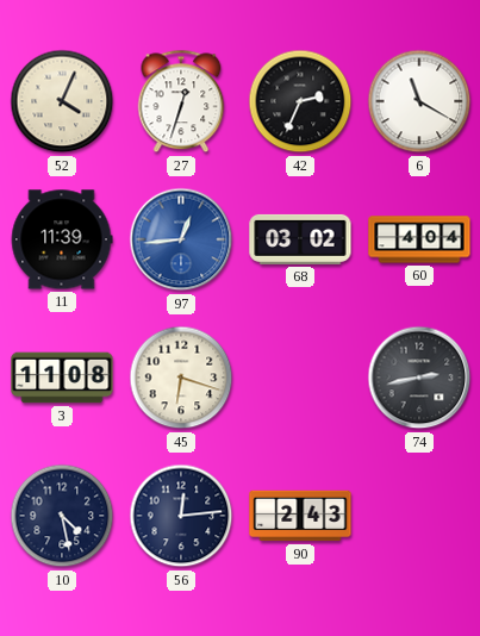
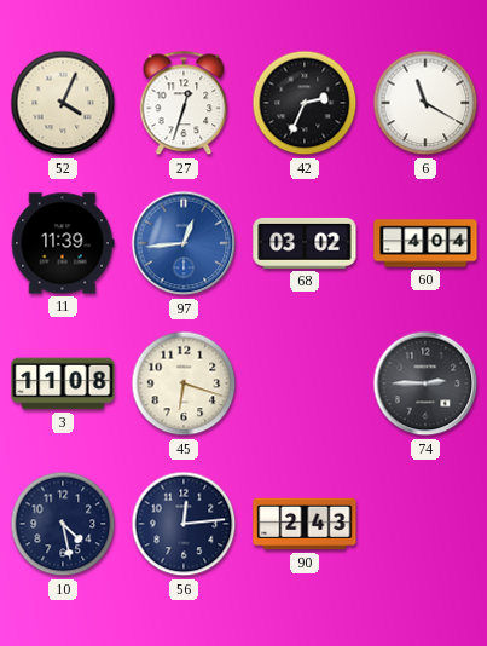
74: 2:43 -> 2:45 (425, 383)
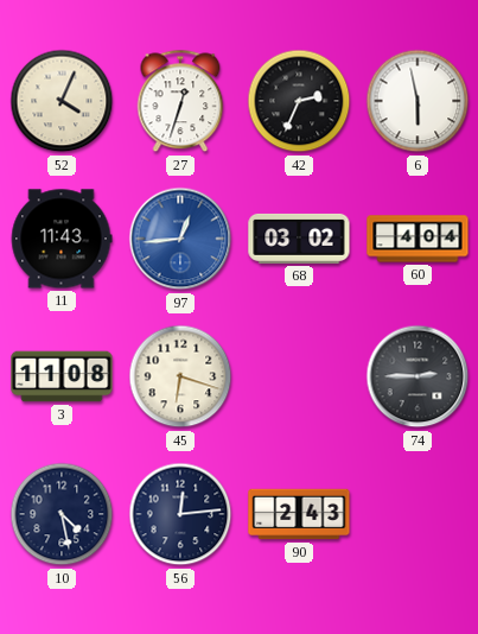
6: 11:20 -> 5:58 (418, 101)
11: 11:39 -> 11:43 (62, 239)
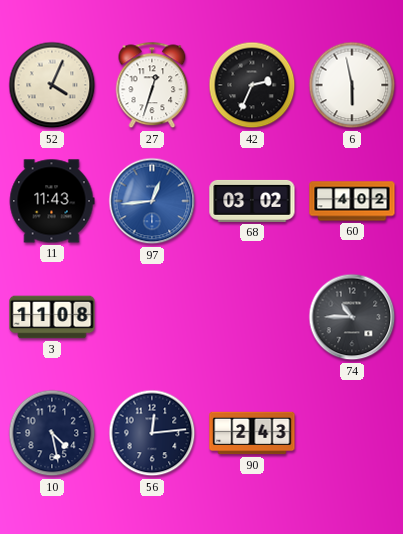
60: 4:04 -> 4:02 (352, 201)
45: 6:18 -> none (180, 376)
74: 2:45 -> 10:45 (352, 317)
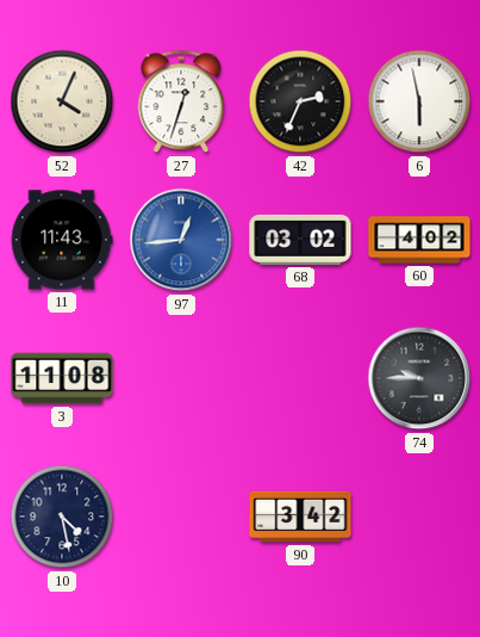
74: 10:45 -> 9:45 (419, 378)
56: 12:14 -> none (152, 433)
90: 2:43 -> 3:42 (300, 517)
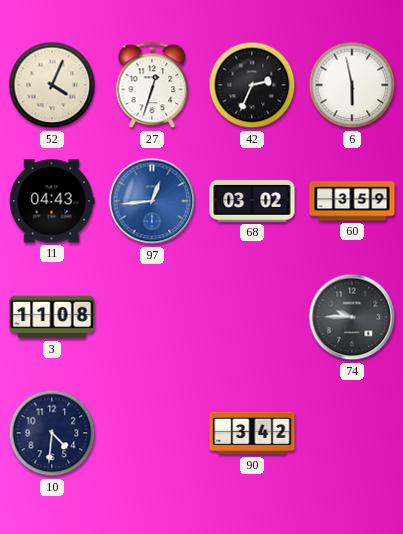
11: 11:43 -> 04:43 (52, 201)
60: 4:02 -> 3:59 (352, 201)
10: 4:28 -> 4:31 (52, 433)
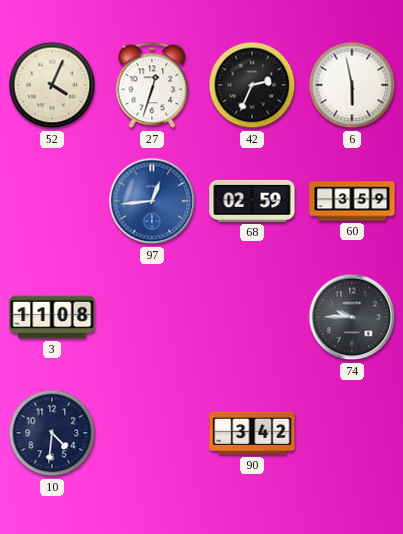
11: 04:43 -> none (52, 201)
68: 03:02 -> 02:59 (252, 201)
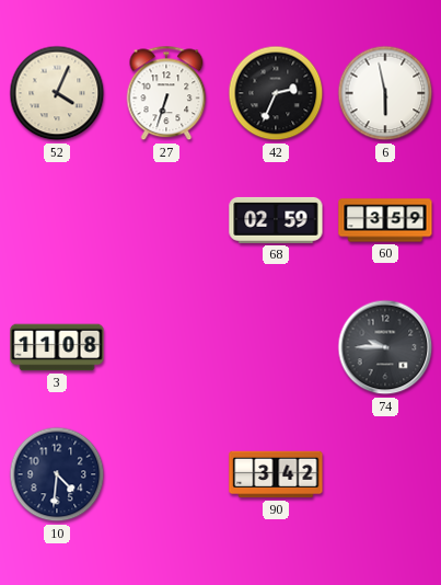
27: 12:33 -> 6:33 (166, 93)
97: 12:44 -> none (152, 201)
